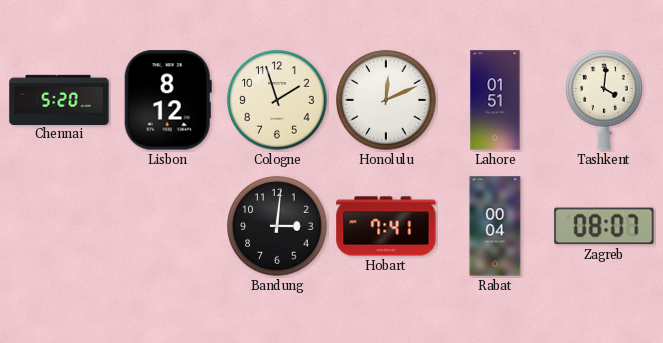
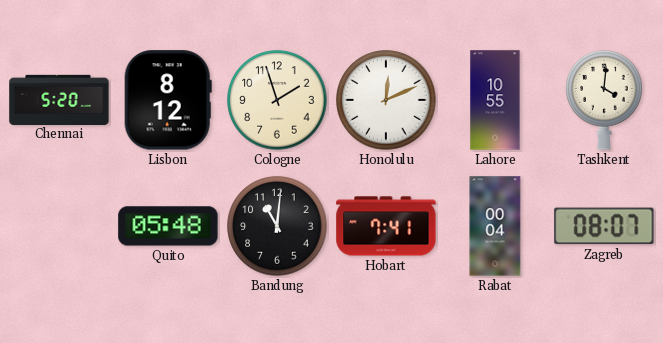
Lahore: 01:51 -> 10:55 (495, 100)
Quito: none -> 05:48 (168, 226)
Bandung: 3:01 -> 11:01 (277, 226)
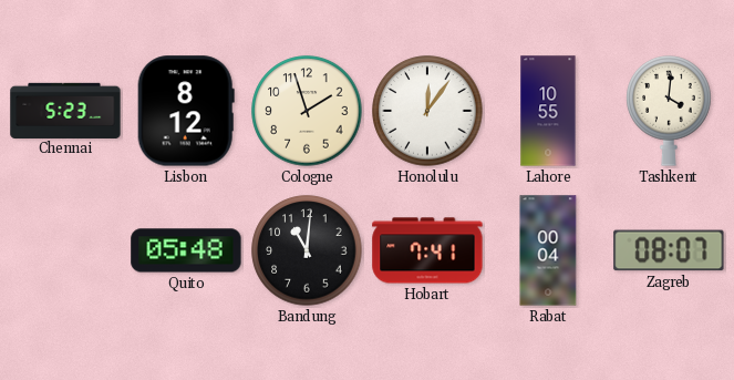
Chennai: 5:20 -> 5:23 (65, 110)
Honolulu: 12:11 -> 12:06 (427, 111)
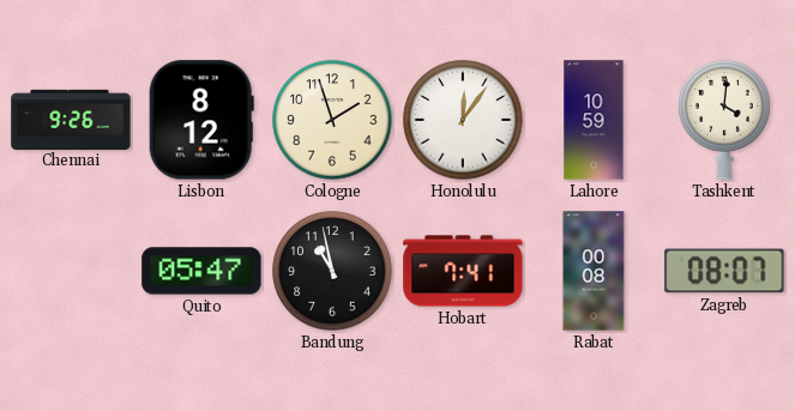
Chennai: 5:23 -> 9:26 (71, 119)
Lahore: 10:55 -> 10:59 (594, 120)
Quito: 05:48 -> 05:47 (201, 271)
Bandung: 11:01 -> 10:58 (332, 271)
Rabat: 00:04 -> 00:08 (594, 271)
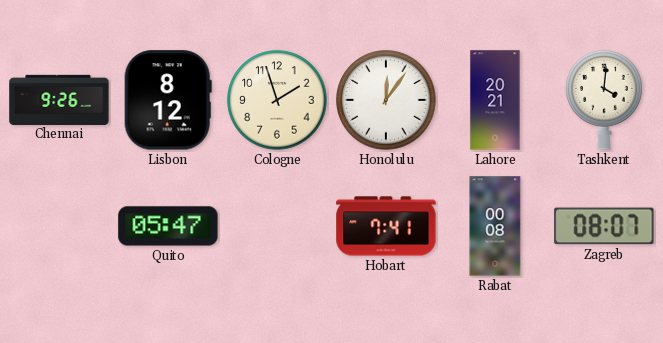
Lahore: 10:59 -> 20:21 (495, 100)
Bandung: 10:58 -> none (332, 271)
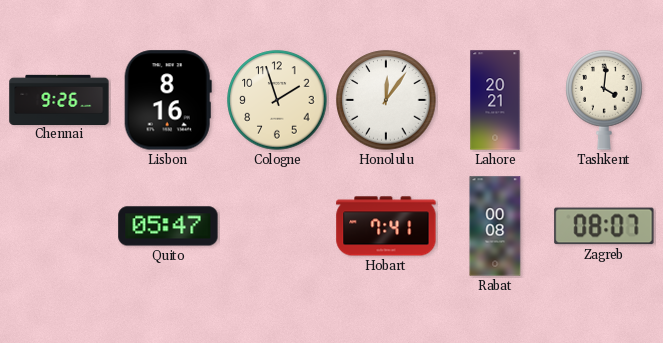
Lisbon: 8:12 -> 8:16 (168, 100)
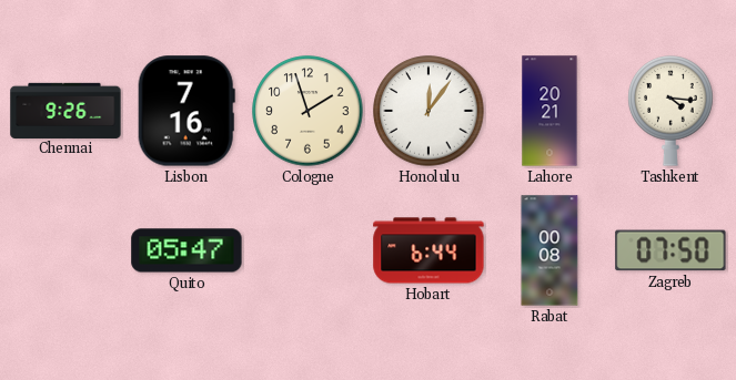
Lisbon: 8:16 -> 7:16 (186, 111)
Tashkent: 4:01 -> 4:16 (671, 112)
Hobart: 7:41 -> 6:44 (429, 250)
Zagreb: 08:07 -> 07:50 (671, 250)
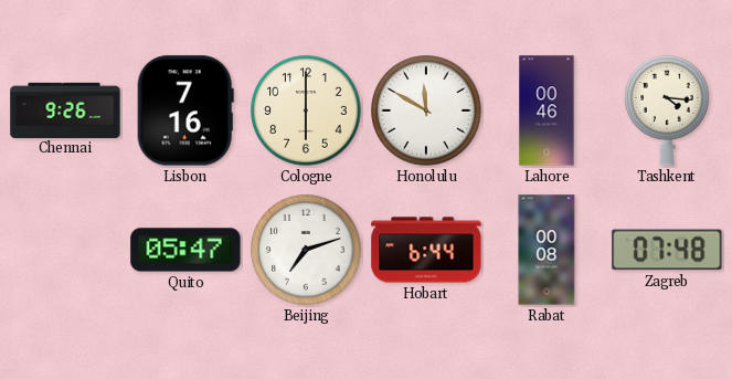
Cologne: 1:57 -> 6:00 (306, 110)
Honolulu: 12:06 -> 11:50 (426, 110)
Lahore: 20:21 -> 00:46 (547, 110)
Beijing: none -> 7:12 (306, 250)
Zagreb: 07:50 -> 07:48 (667, 250)
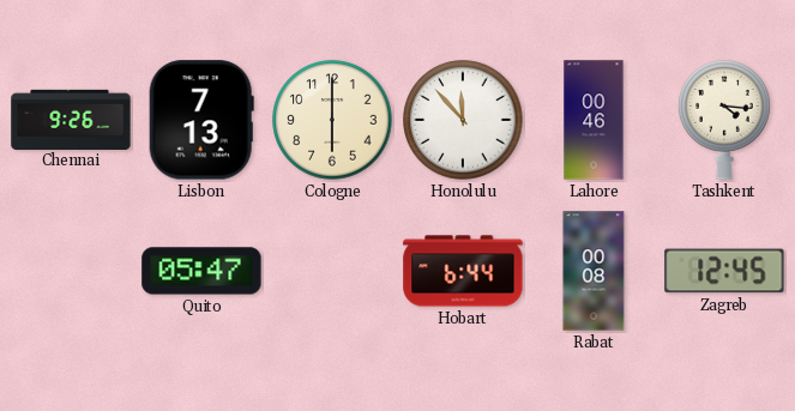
Lisbon: 7:16 -> 7:13 (201, 120)
Honolulu: 11:50 -> 11:53 (463, 120)
Beijing: 7:12 -> none (306, 250)
Zagreb: 07:48 -> 12:45 (724, 271)
